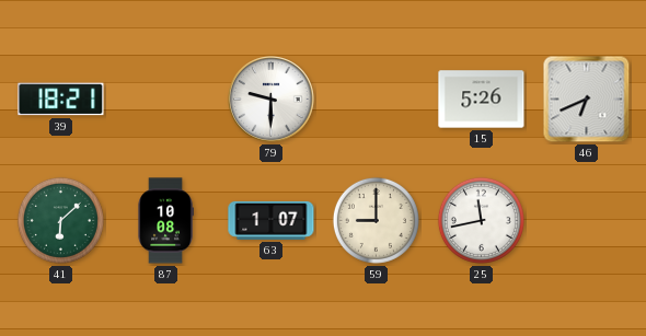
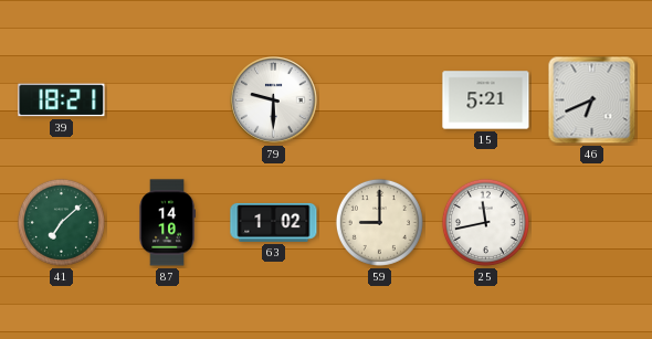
15: 5:26 -> 5:21 (486, 100)
41: 6:08 -> 7:08 (61, 222)
87: 10:08 -> 14:10 (167, 223)
63: 1:07 -> 1:02 (274, 222)
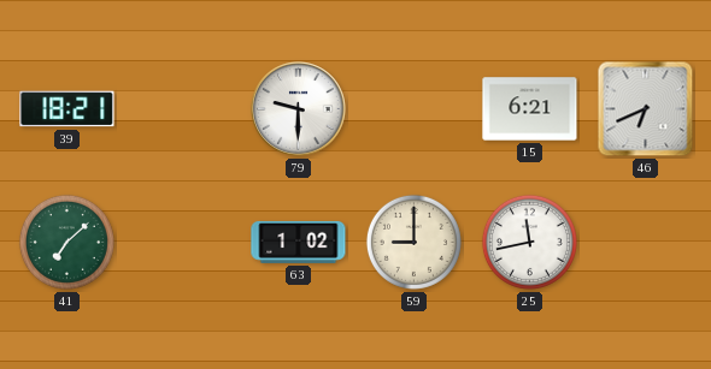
15: 5:21 -> 6:21 (530, 109)
87: 14:10 -> none (167, 223)
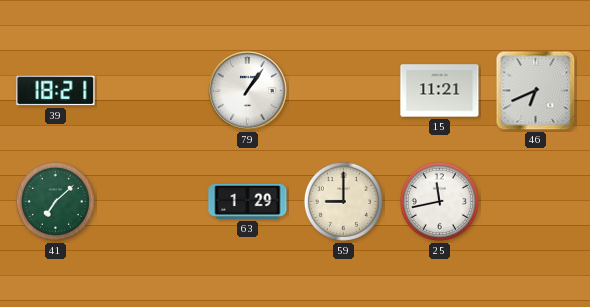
79: 9:30 -> 1:06 (248, 91)
15: 6:21 -> 11:21 (440, 91)
63: 1:02 -> 1:29 (248, 201)
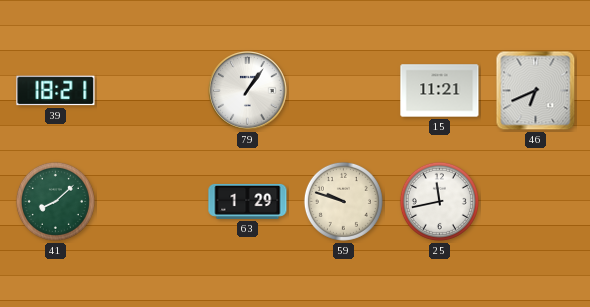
41: 7:08 -> 8:08 (55, 201)
59: 9:00 -> 9:48 (343, 201)
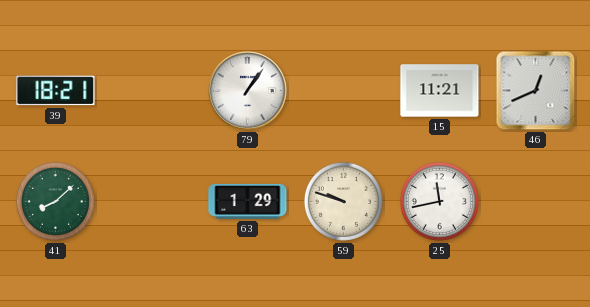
46: 6:41 -> 12:41 (536, 91)
